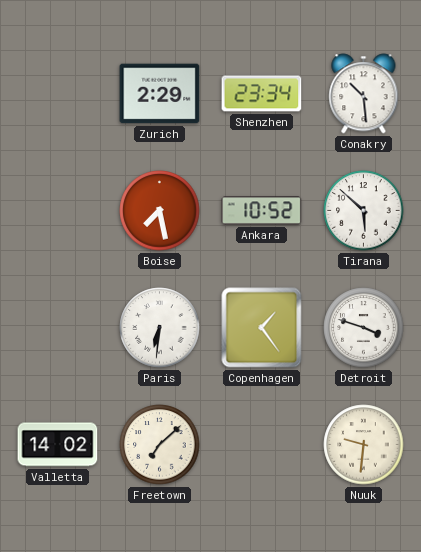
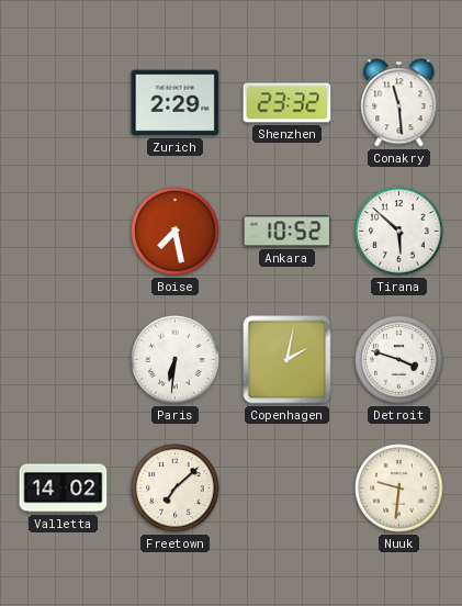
Shenzhen: 23:34 -> 23:32 (288, 103)
Conakry: 10:29 -> 11:29 (399, 103)
Copenhagen: 1:24 -> 2:02 (288, 360)
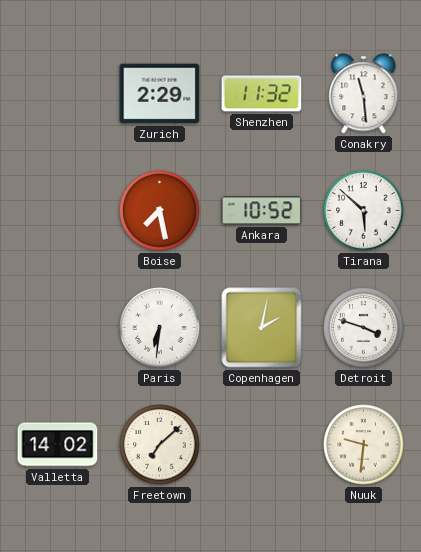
Shenzhen: 23:32 -> 11:32 (262, 94)
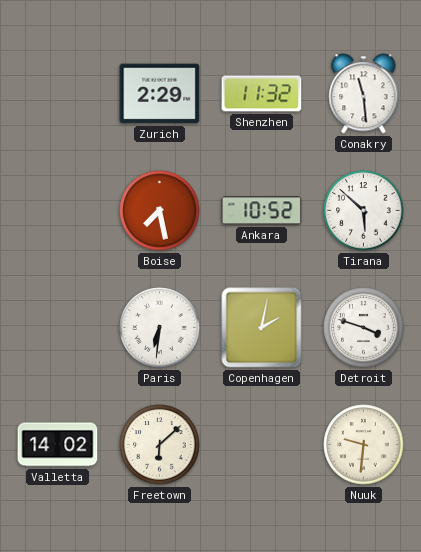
Freetown: 7:08 -> 6:08 (160, 445)
